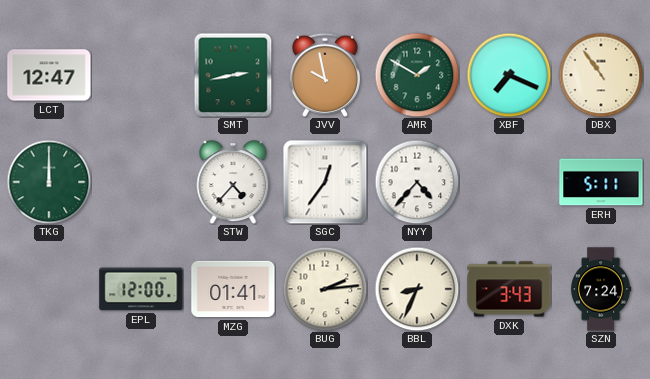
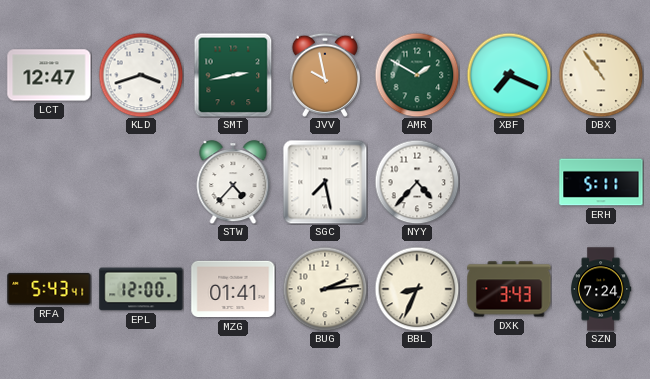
KLD: none -> 3:42 (141, 75)
TKG: 12:00 -> none (49, 182)
SGC: 12:36 -> 7:28 (325, 182)
RFA: none -> 5:43 (49, 289)
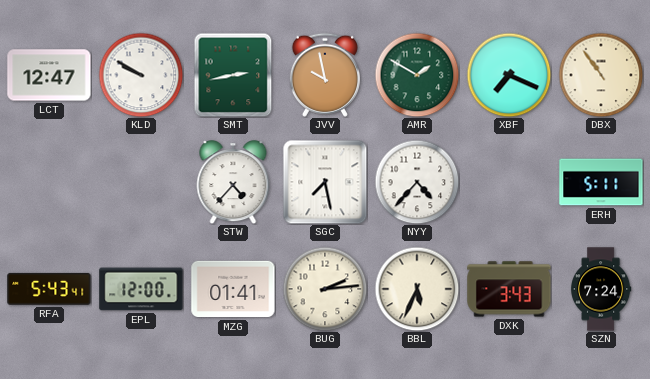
KLD: 3:42 -> 9:50 (141, 75)
BBL: 8:34 -> 5:34 (417, 289)
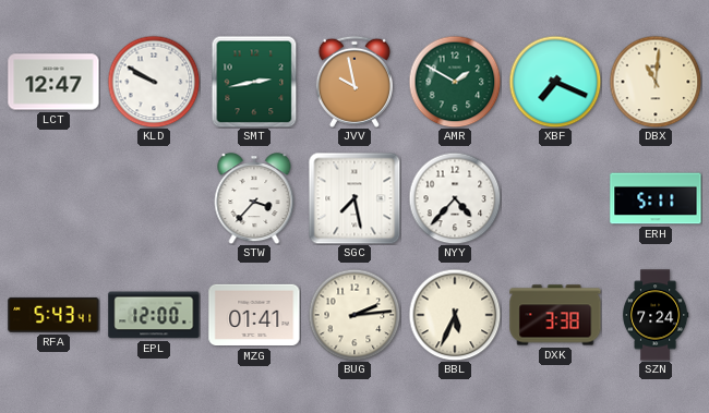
DBX: 10:54 -> 11:01 (656, 82)
STW: 4:37 -> 3:37 (254, 198)
DXK: 3:43 -> 3:38 (555, 315)
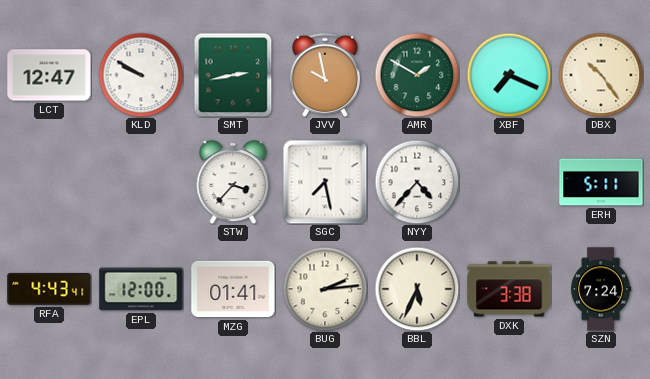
DBX: 11:01 -> 10:24 (601, 75)
RFA: 5:43 -> 4:43 (49, 289)
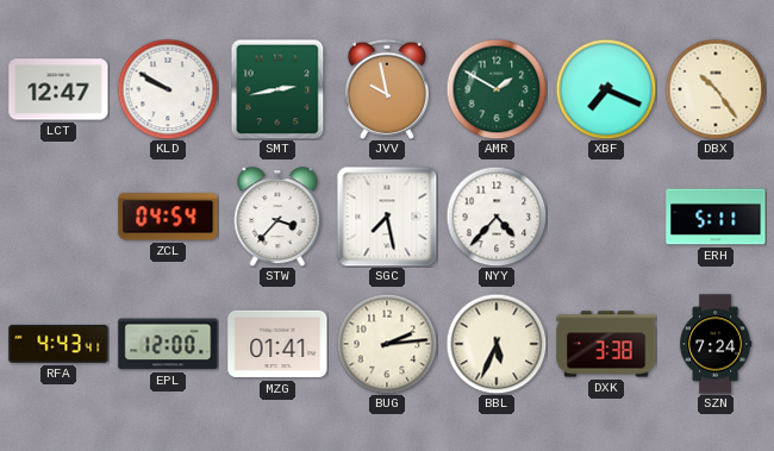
ZCL: none -> 04:54 (168, 217)
